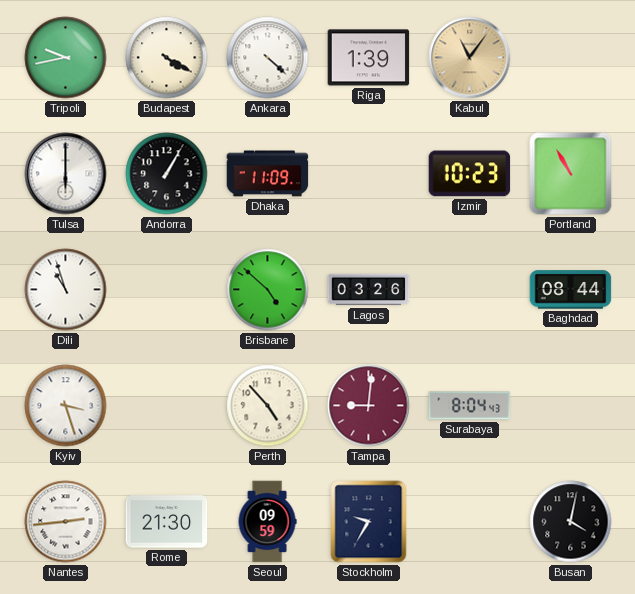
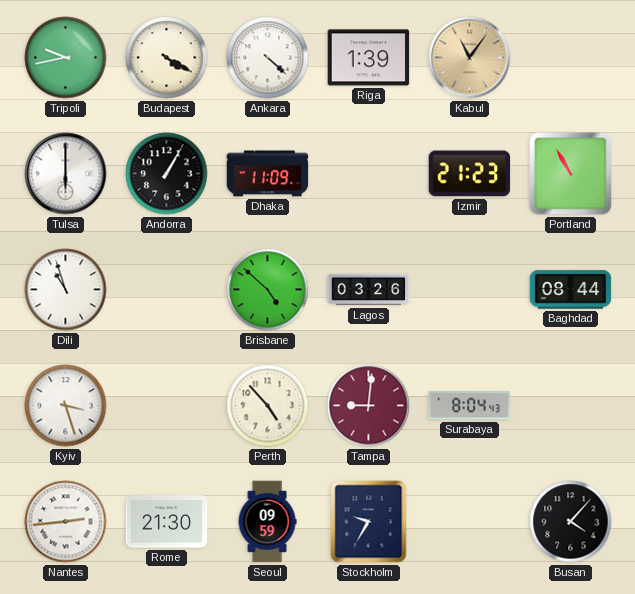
Izmir: 10:23 -> 21:23 (470, 174)
Busan: 4:02 -> 4:07 (571, 522)
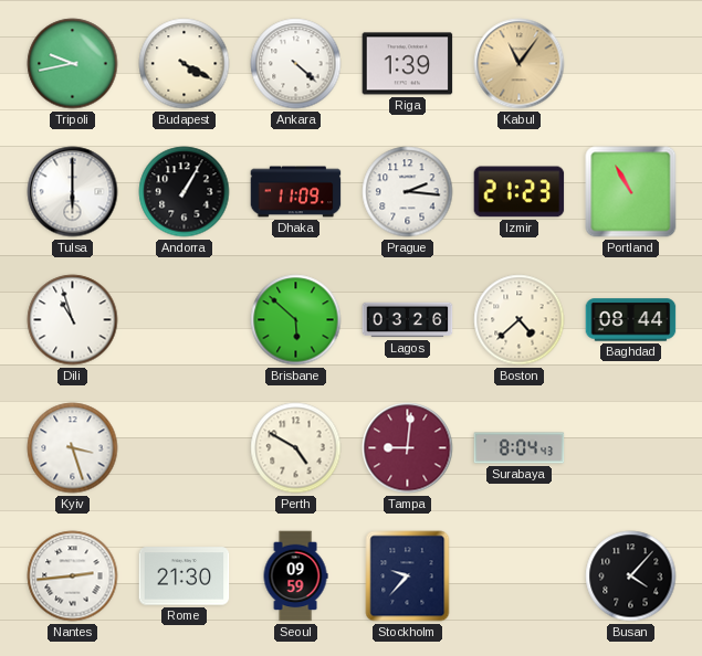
Prague: none -> 2:16 (408, 192)
Brisbane: 4:52 -> 5:52 (296, 320)
Boston: none -> 4:38 (520, 320)
Perth: 4:53 -> 4:50 (296, 448)
Stockholm: 9:35 -> 9:37 (408, 576)
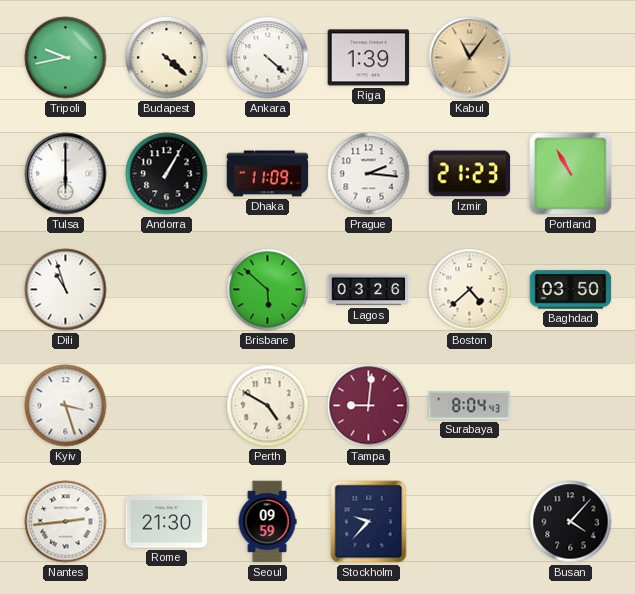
Budapest: 4:20 -> 4:22 (167, 58)
Baghdad: 08:44 -> 03:50 (571, 290)
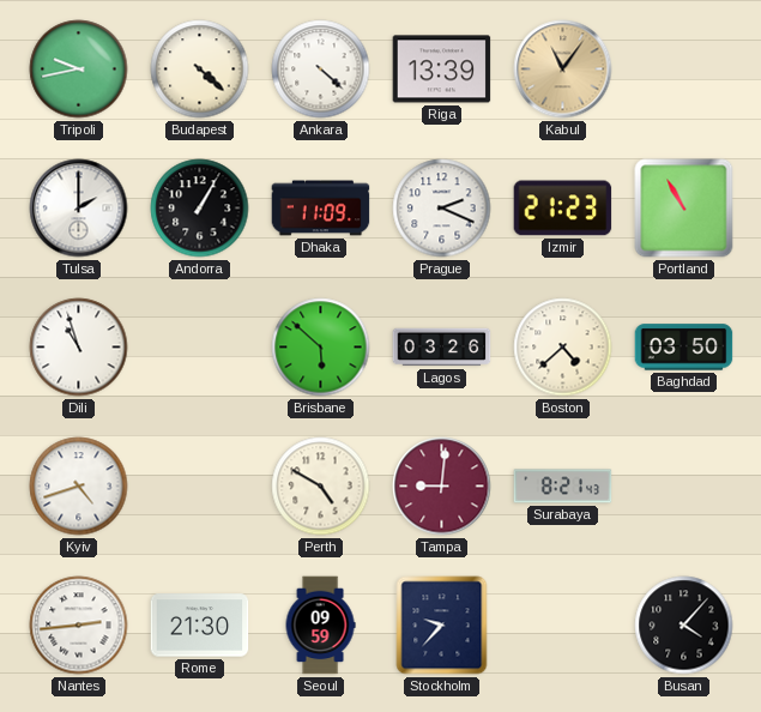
Riga: 1:39 -> 13:39 (442, 70)
Tulsa: 6:00 -> 2:00 (79, 209)
Prague: 2:16 -> 2:19 (442, 209)
Kyiv: 3:27 -> 4:42 (79, 487)
Surabaya: 8:04 -> 8:21 (563, 487)
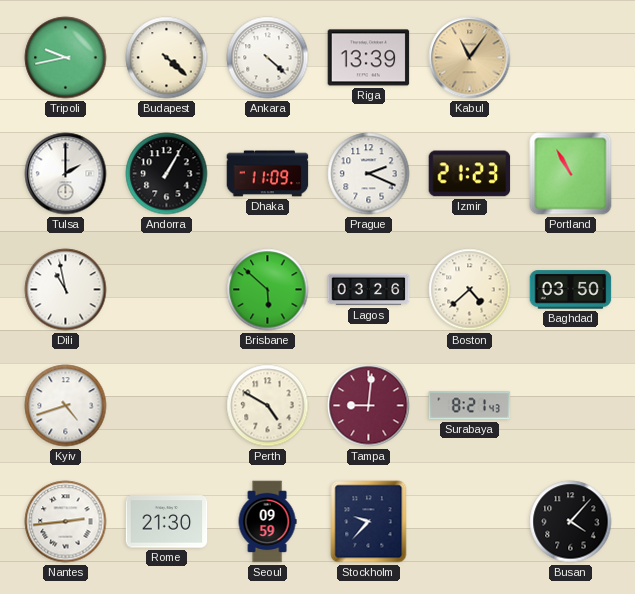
Dili: 10:57 -> 10:58 (66, 290)
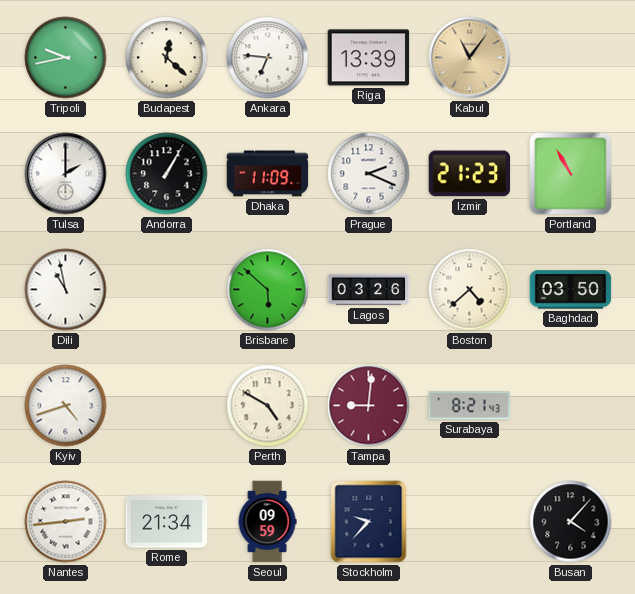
Budapest: 4:22 -> 12:22 (167, 58)
Ankara: 4:22 -> 6:46 (268, 58)
Rome: 21:30 -> 21:34 (167, 522)
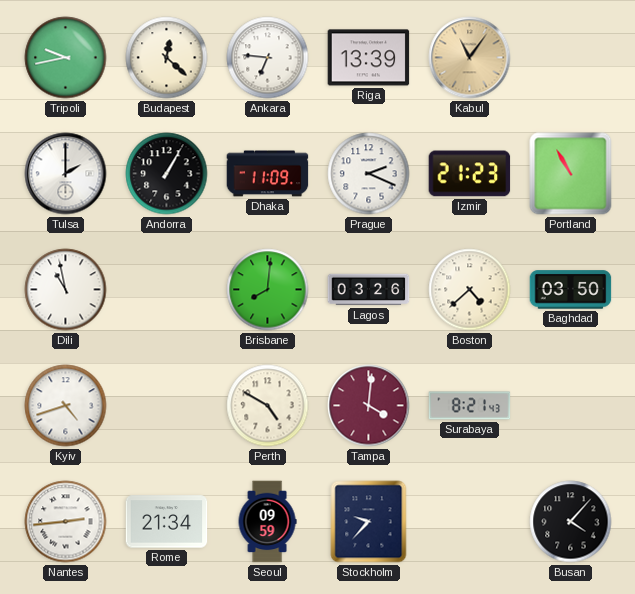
Brisbane: 5:52 -> 8:01 (268, 290)
Tampa: 9:01 -> 4:01 (369, 406)
